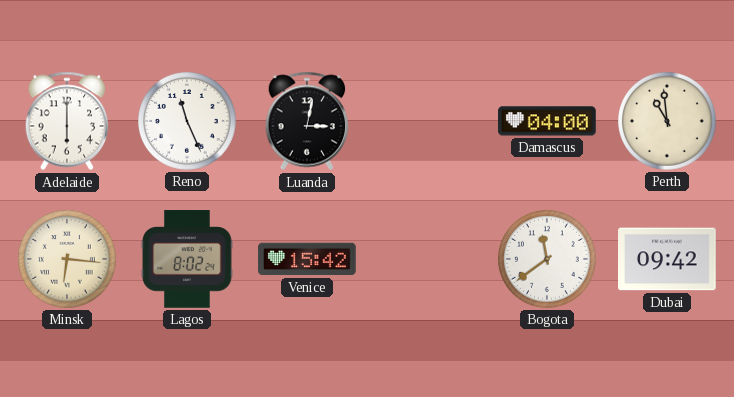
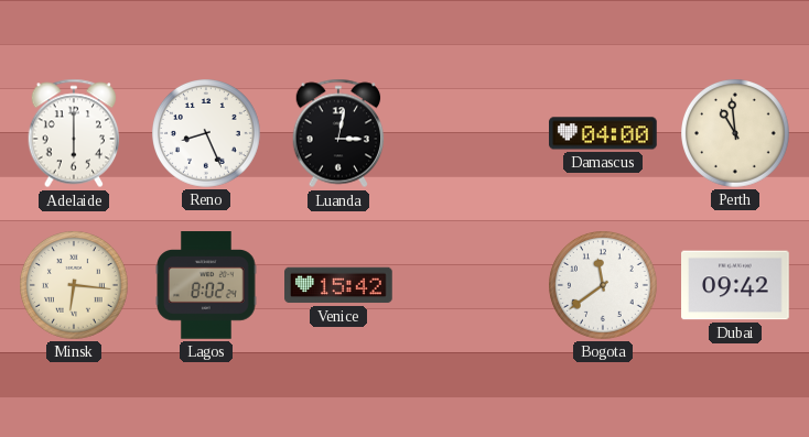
Reno: 11:26 -> 8:26 (207, 134)
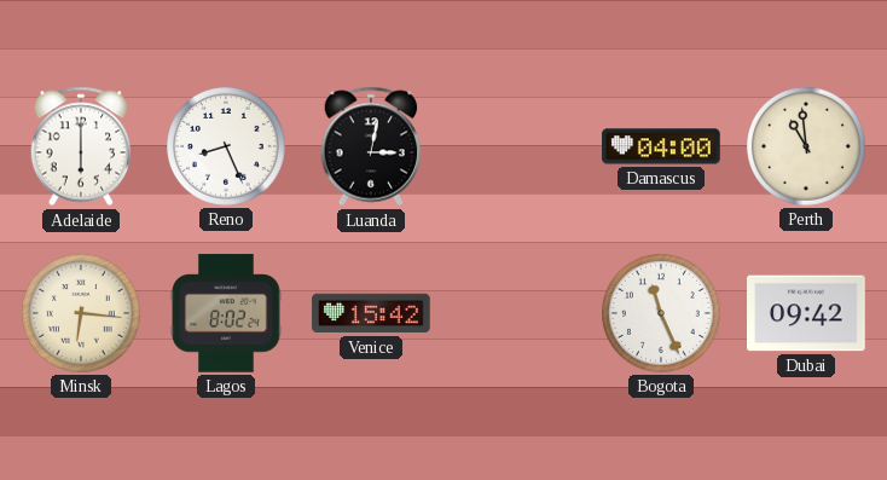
Bogota: 11:39 -> 11:26 (662, 314)
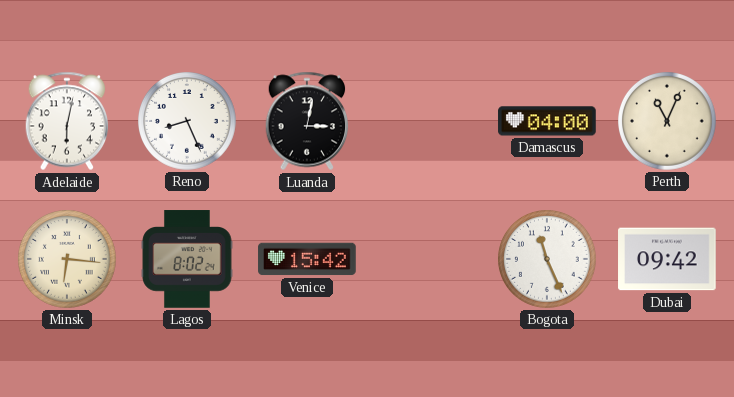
Adelaide: 6:00 -> 6:02 (67, 121)
Perth: 10:59 -> 11:04 (668, 122)
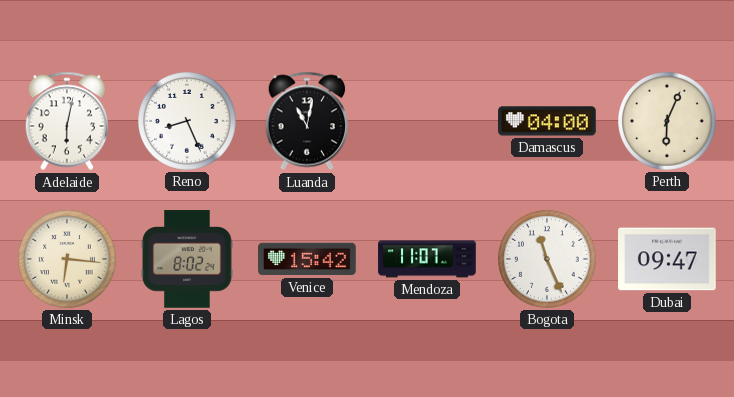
Luanda: 3:02 -> 11:02 (307, 121)
Perth: 11:04 -> 6:04 (668, 122)
Mendoza: none -> 11:07 (427, 259)
Dubai: 09:42 -> 09:47 (667, 259)
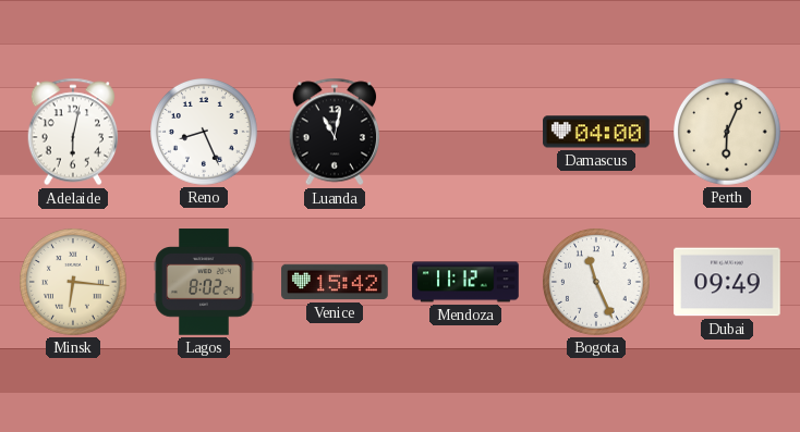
Mendoza: 11:07 -> 11:12 (465, 282)
Dubai: 09:47 -> 09:49 (727, 282)
